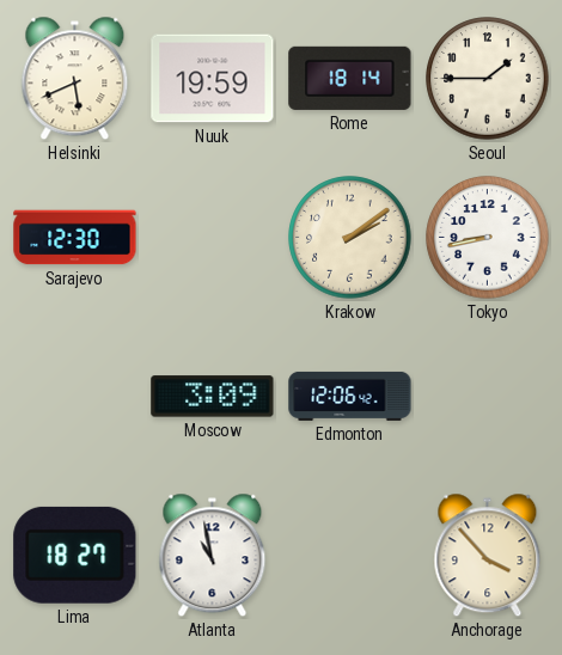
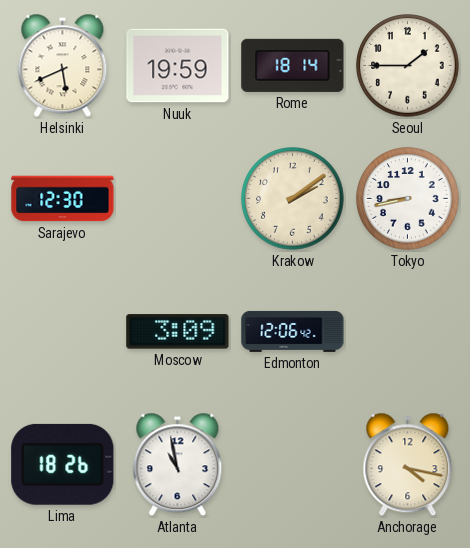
Lima: 18:27 -> 18:26 (63, 464)
Anchorage: 3:53 -> 4:17 (408, 465)
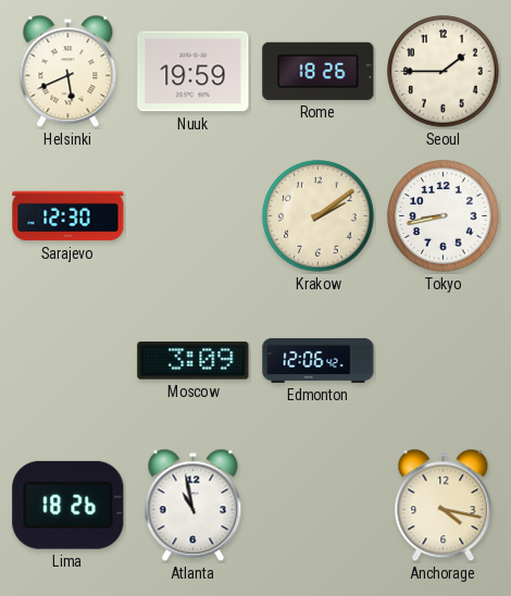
Rome: 18:14 -> 18:26 (319, 71)
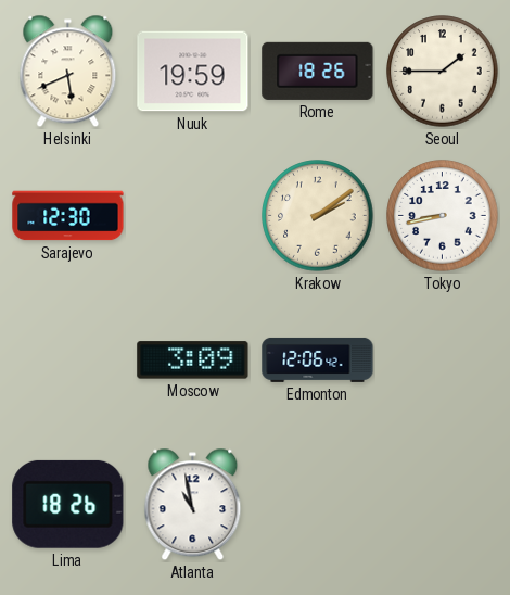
Anchorage: 4:17 -> none (444, 506)
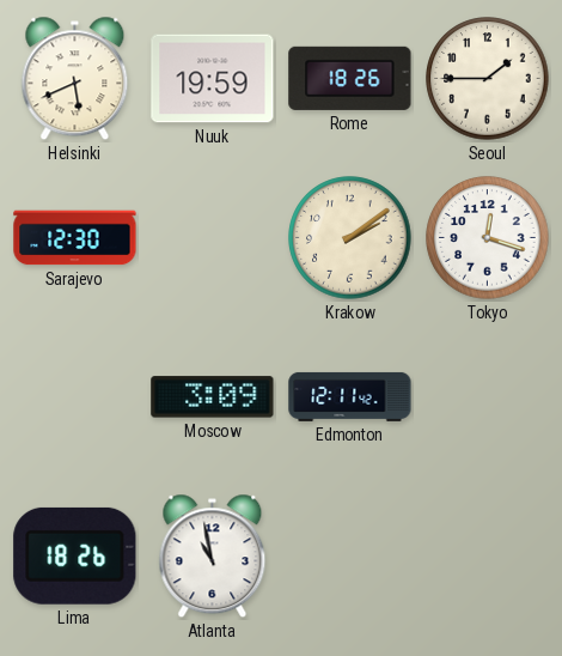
Tokyo: 8:43 -> 12:18 (488, 238)
Edmonton: 12:06 -> 12:11 (350, 396)
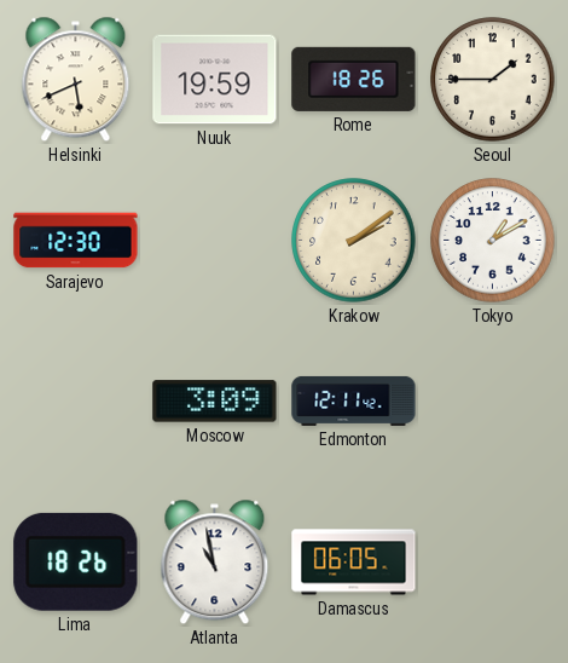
Tokyo: 12:18 -> 1:10 (493, 241)
Damascus: none -> 06:05 (354, 563)
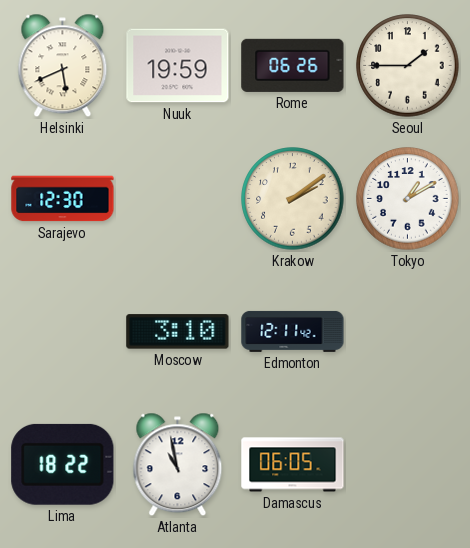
Rome: 18:26 -> 06:26 (293, 65)
Moscow: 3:09 -> 3:10 (178, 332)
Lima: 18:26 -> 18:22 (63, 464)
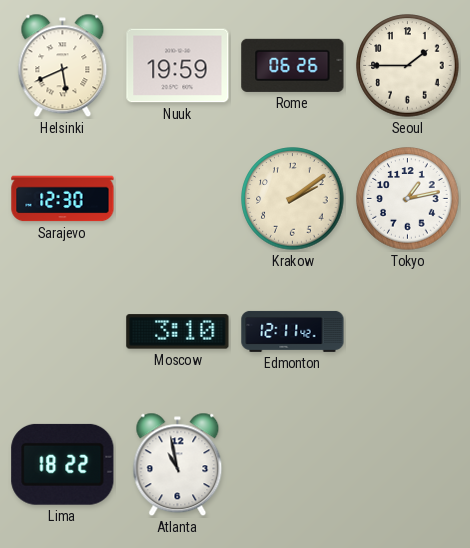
Tokyo: 1:10 -> 1:13 (408, 199)
Damascus: 06:05 -> none (293, 465)
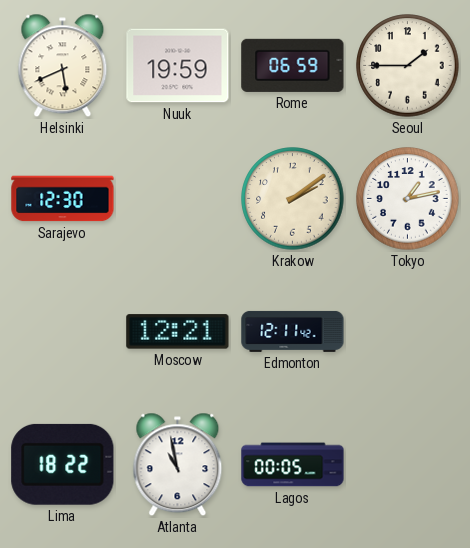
Rome: 06:26 -> 06:59 (293, 65)
Moscow: 3:10 -> 12:21 (178, 332)
Lagos: none -> 00:05 (293, 465)
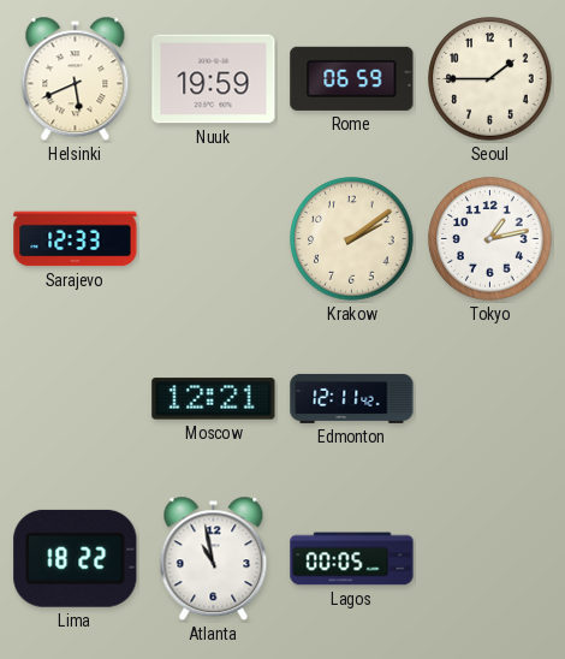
Sarajevo: 12:30 -> 12:33 (76, 239)
